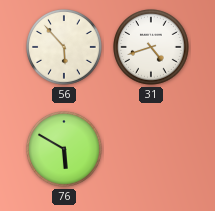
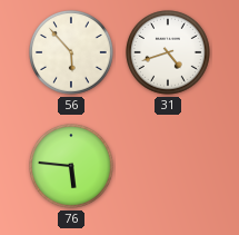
76: 5:50 -> 5:46 (72, 167)
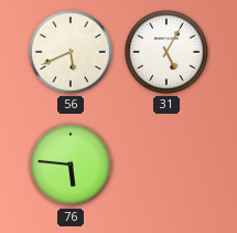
56: 5:53 -> 5:41 (72, 53)
31: 4:42 -> 5:05 (168, 53)
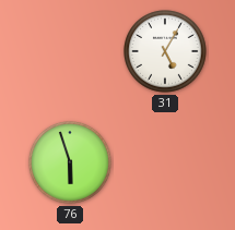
56: 5:41 -> none (72, 53)
76: 5:46 -> 5:57 (71, 164)
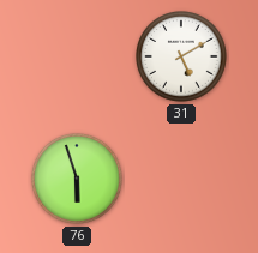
31: 5:05 -> 5:10 (182, 58)
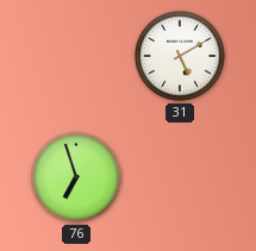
76: 5:57 -> 6:57 (77, 178)
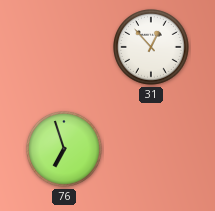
31: 5:10 -> 12:53 (152, 48)
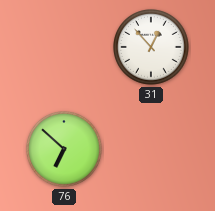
76: 6:57 -> 6:52 (65, 150)
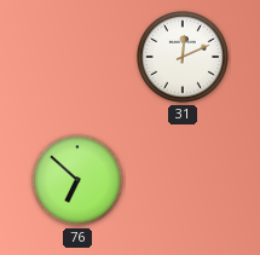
31: 12:53 -> 12:11 (184, 58)
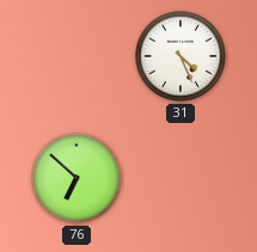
31: 12:11 -> 4:26 (182, 57)
